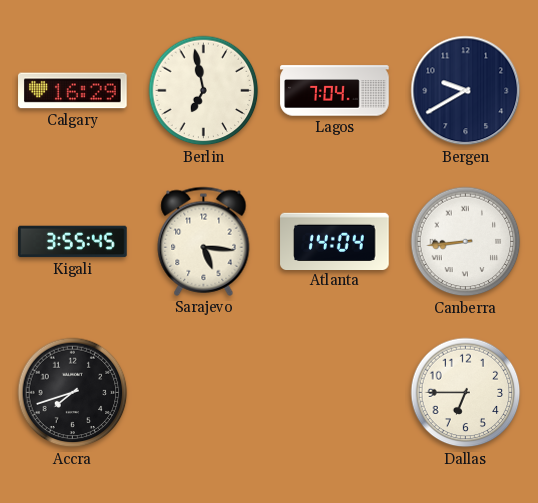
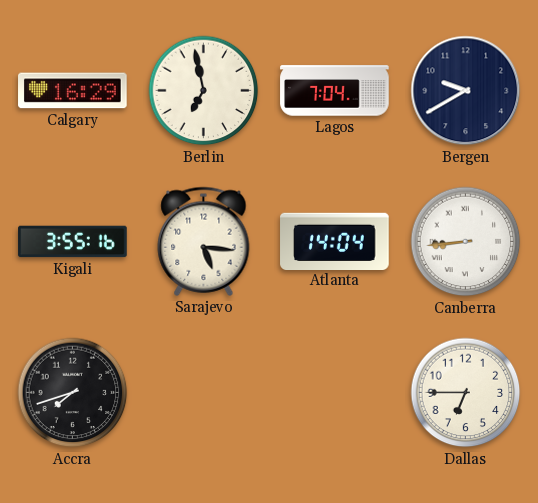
Kigali: 3:55:45 -> 3:55:16 (73, 242)
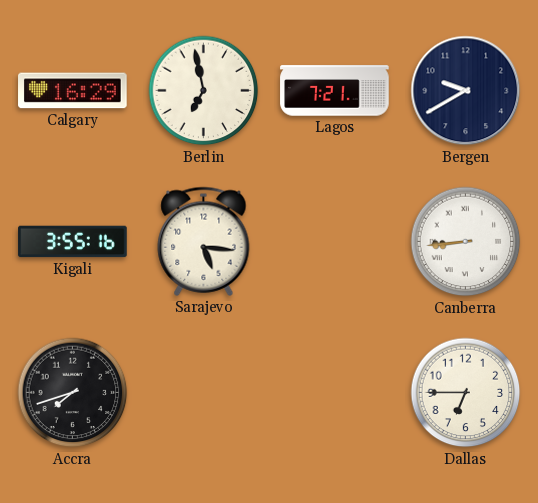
Lagos: 7:04 -> 7:21 (335, 91)
Atlanta: 14:04 -> none (335, 241)
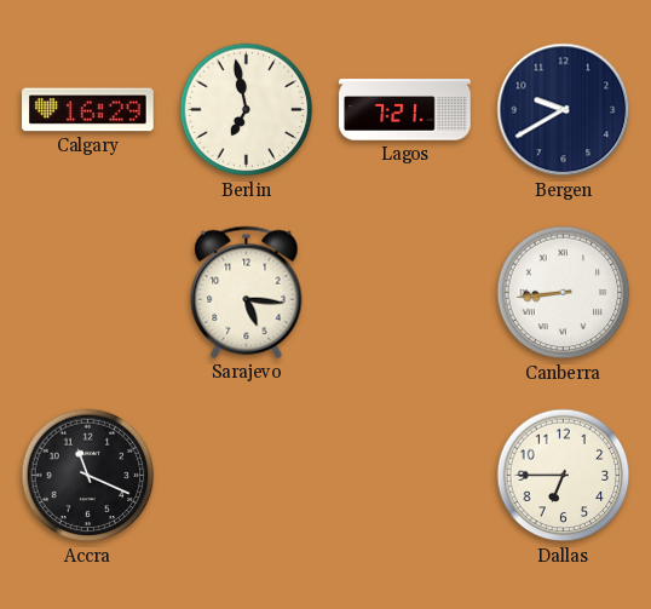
Kigali: 3:55 -> none (73, 242)
Accra: 7:42 -> 11:19 (88, 476)
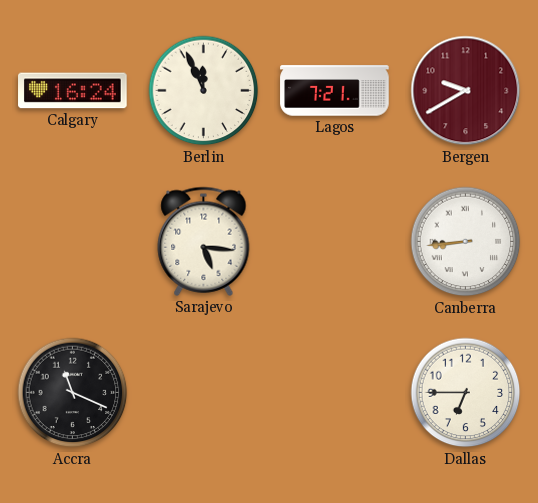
Calgary: 16:29 -> 16:24 (73, 91)
Berlin: 6:58 -> 11:56 (204, 91)
Bergen dial: navy -> burgundy (466, 91)
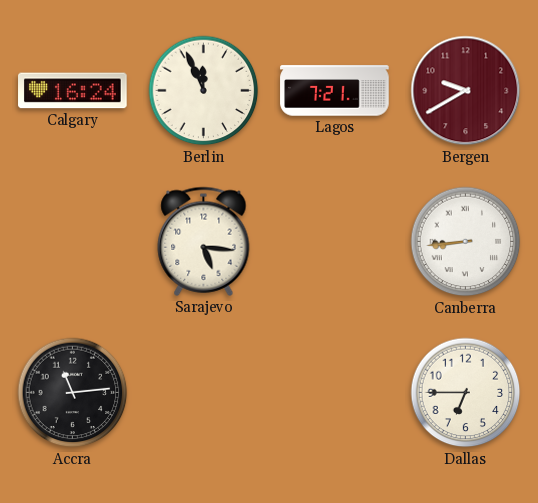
Accra: 11:19 -> 11:14 (73, 393)
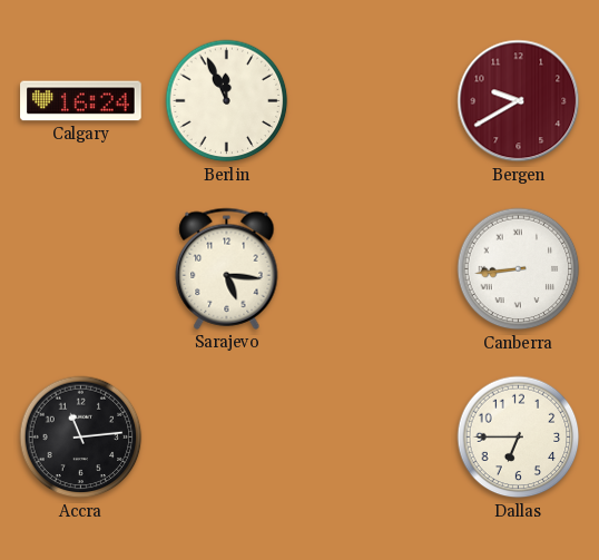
Lagos: 7:21 -> none (335, 91)
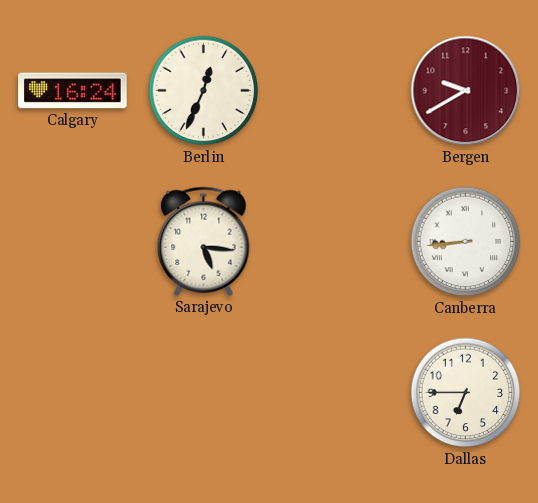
Berlin: 11:56 -> 12:34 (204, 91)
Accra: 11:14 -> none (81, 438)
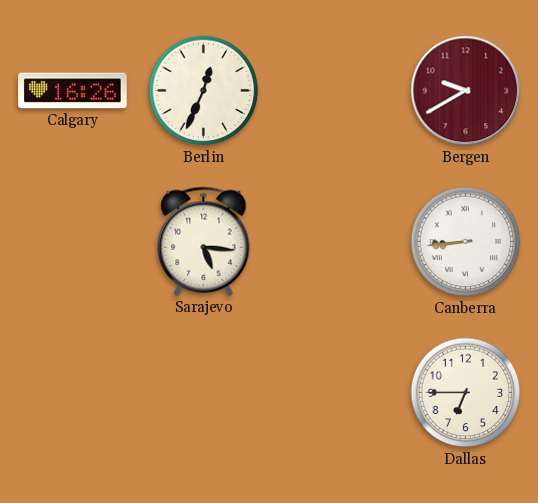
Calgary: 16:24 -> 16:26 (73, 91)
